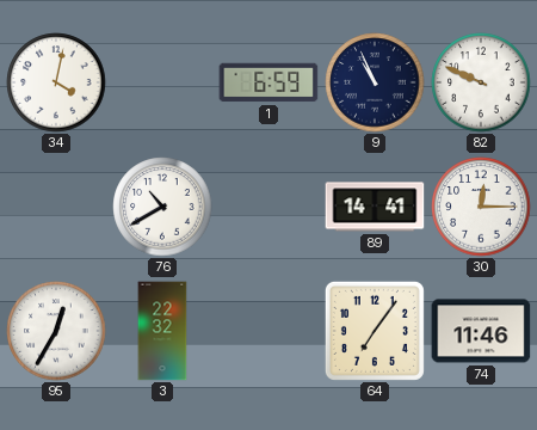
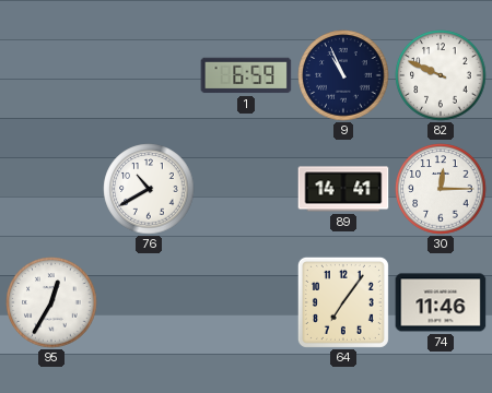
34: 4:02 -> none (56, 82)
3: 22:32 -> none (162, 331)
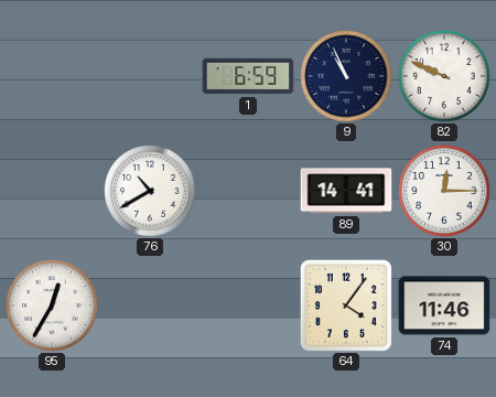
64: 7:06 -> 4:06 (346, 305)
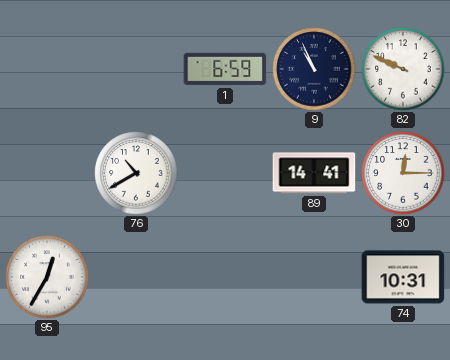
64: 4:06 -> none (346, 305)
74: 11:46 -> 10:31 (403, 277)
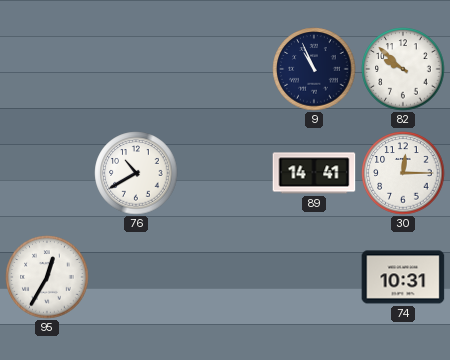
1: 6:59 -> none (225, 69)
82: 9:49 -> 9:52 (403, 69)
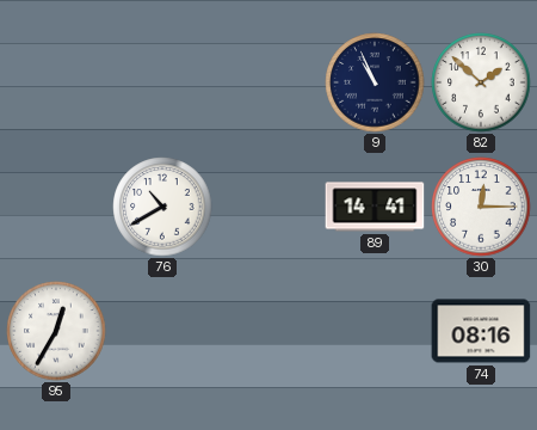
82: 9:52 -> 1:52 (481, 82)
74: 10:31 -> 08:16 (481, 331)
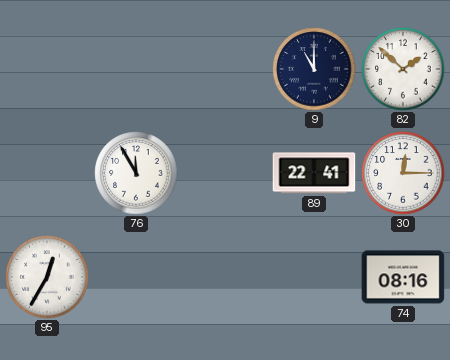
9: 10:56 -> 11:00 (314, 69)
76: 10:40 -> 11:55 (136, 173)
89: 14:41 -> 22:41 (314, 173)
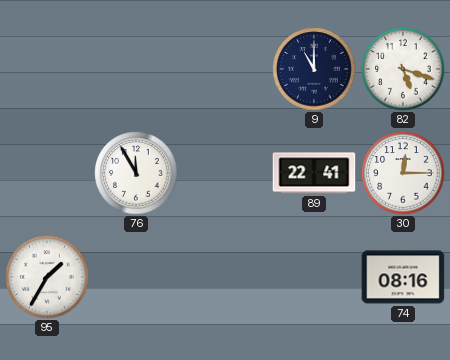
82: 1:52 -> 5:18 (403, 69)
95: 12:35 -> 1:35 (47, 277)
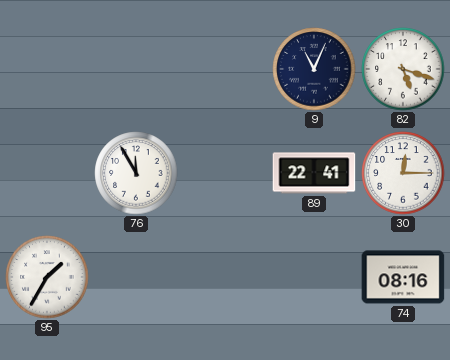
9: 11:00 -> 11:04 (314, 69)
